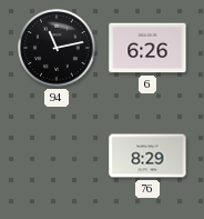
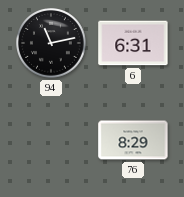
6: 6:26 -> 6:31 (133, 43)
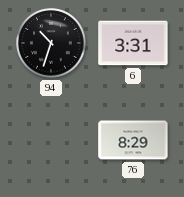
94: 11:13 -> 10:33 (51, 43)
6: 6:31 -> 3:31 (133, 43)
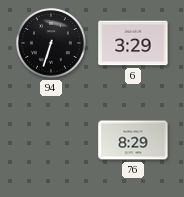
94: 10:33 -> 6:33 (51, 43)
6: 3:31 -> 3:29 (133, 43)
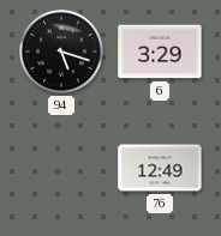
94: 6:33 -> 5:18 (61, 52)
76: 8:29 -> 12:49 (160, 168)
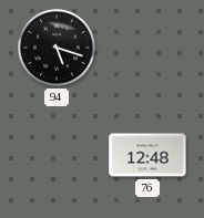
6: 3:29 -> none (160, 52)
76: 12:49 -> 12:48 (147, 155)
